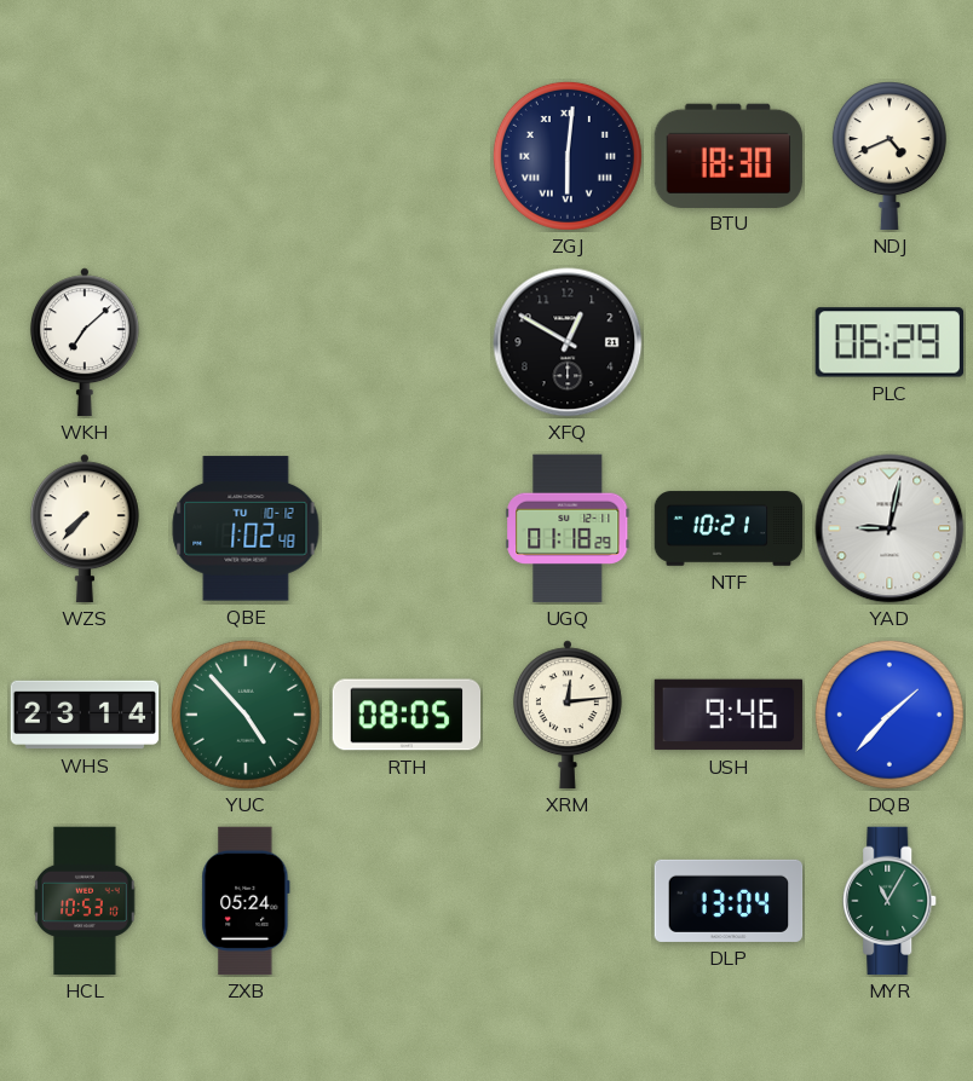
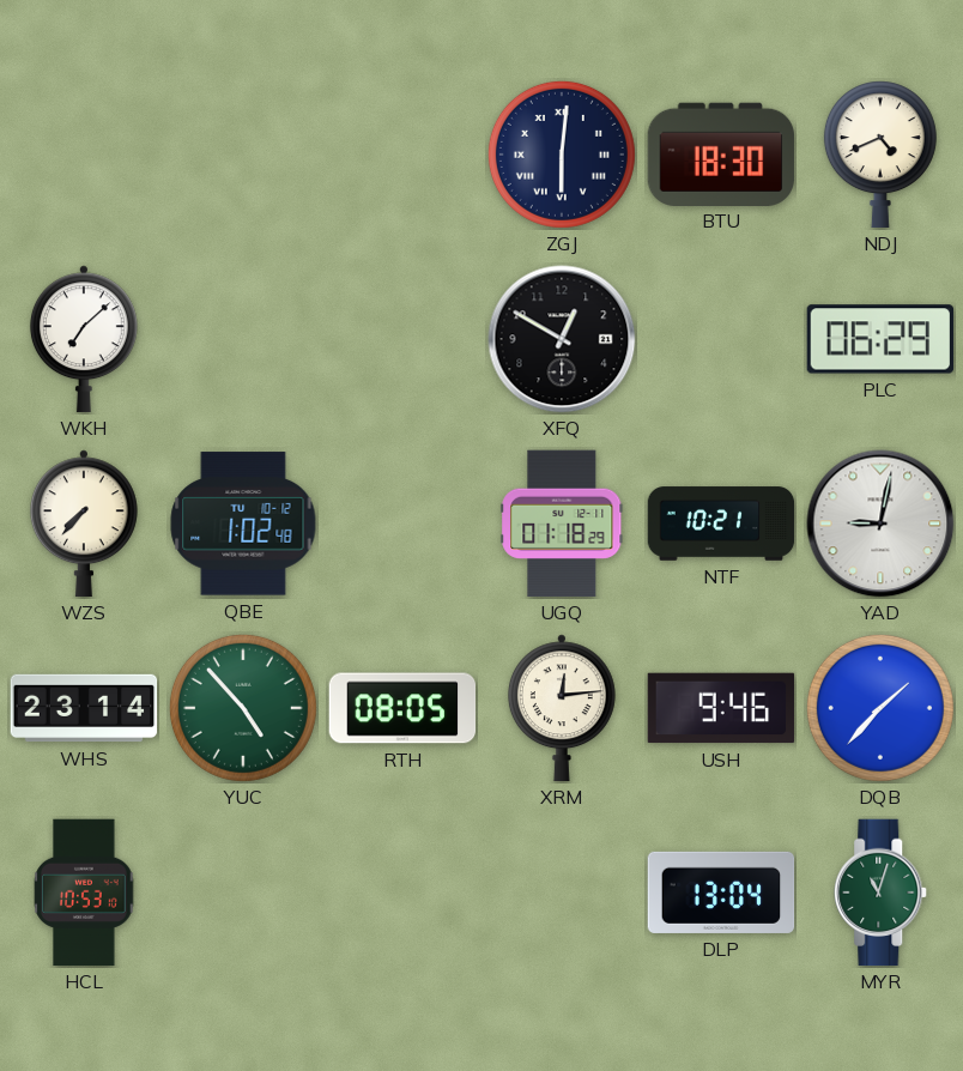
ZXB: 05:24 -> none (246, 901)
MYR: 11:05 -> 11:03 (882, 893)
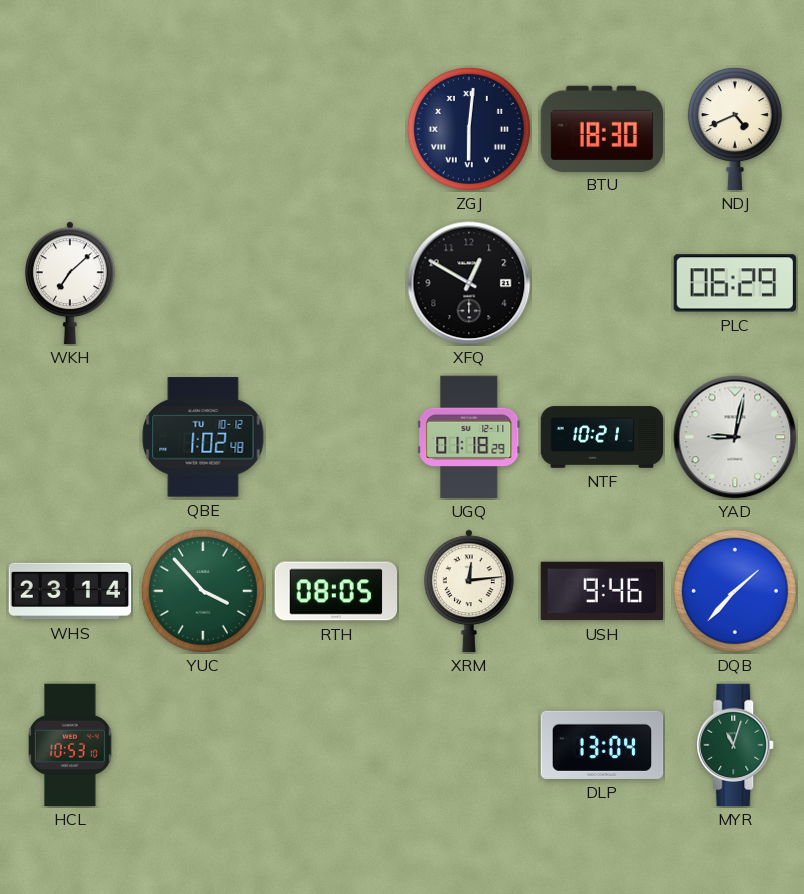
WZS: 7:37 -> none (84, 524)
YUC: 4:53 -> 3:53 (203, 591)
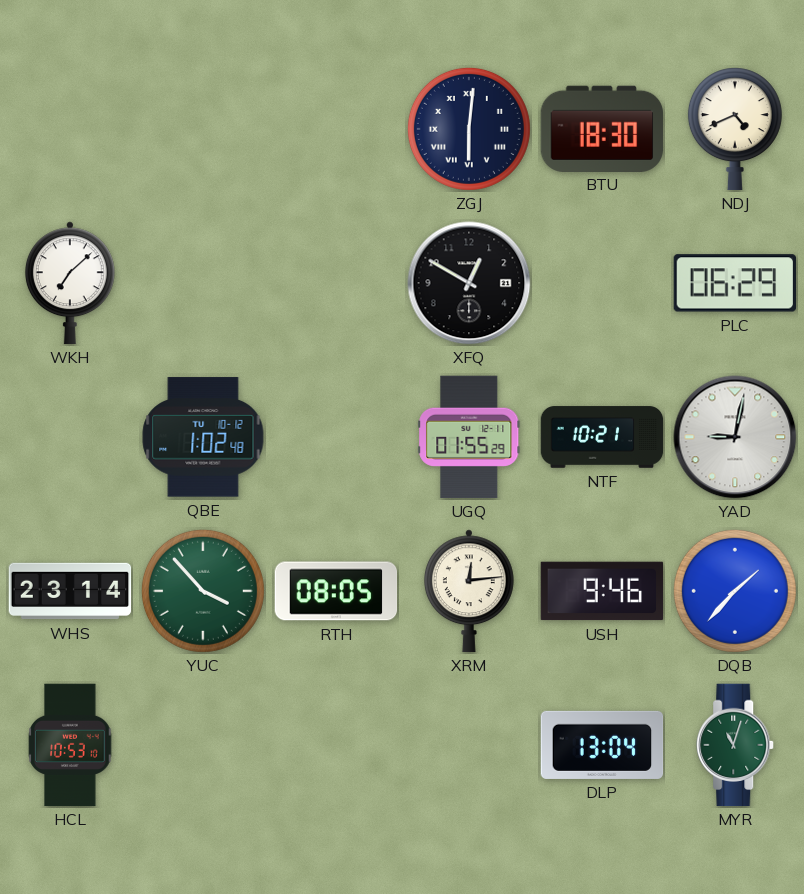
UGQ: 01:18 -> 01:55 (469, 437)
